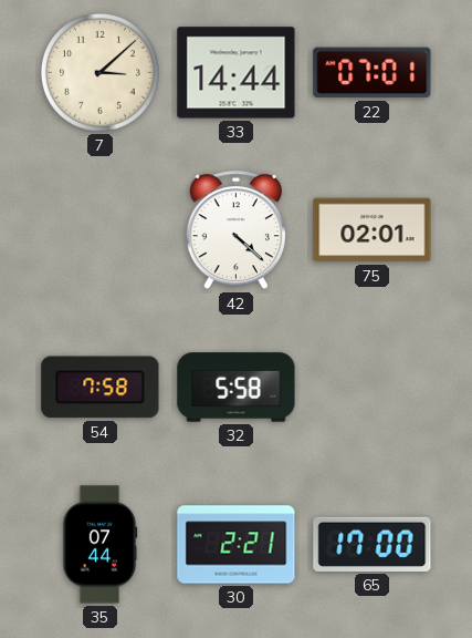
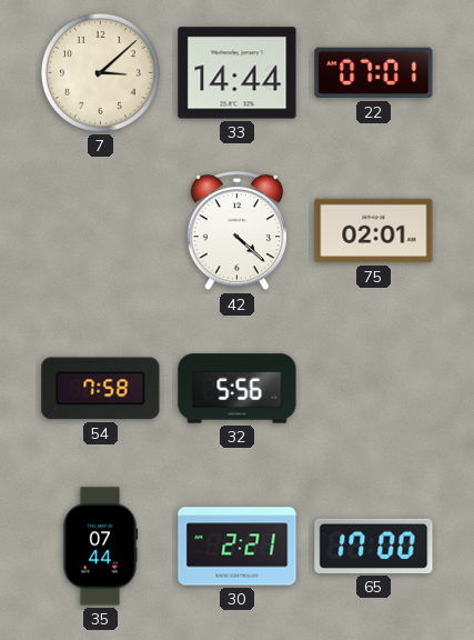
32: 5:58 -> 5:56 (238, 389)
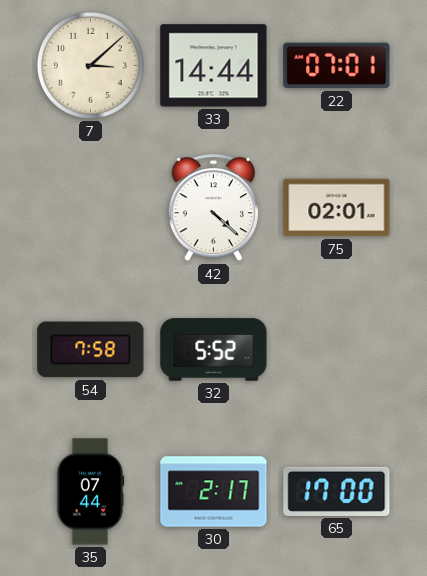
32: 5:56 -> 5:52 (214, 350)
30: 2:21 -> 2:17 (214, 492)
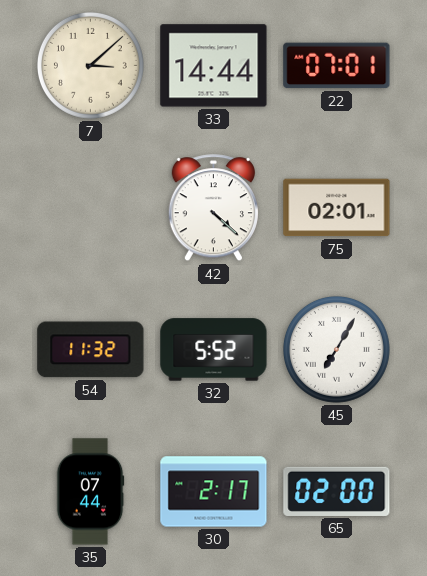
54: 7:58 -> 11:32 (91, 350)
45: none -> 7:05 (336, 349)
65: 17:00 -> 02:00 (337, 491)
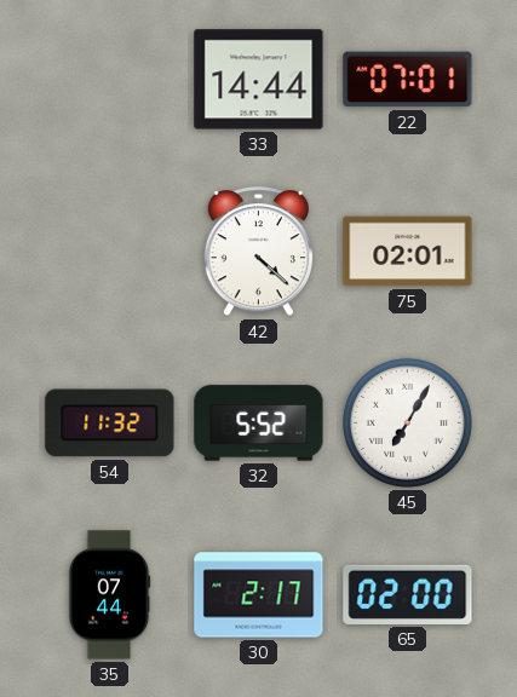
7: 3:08 -> none (90, 65)
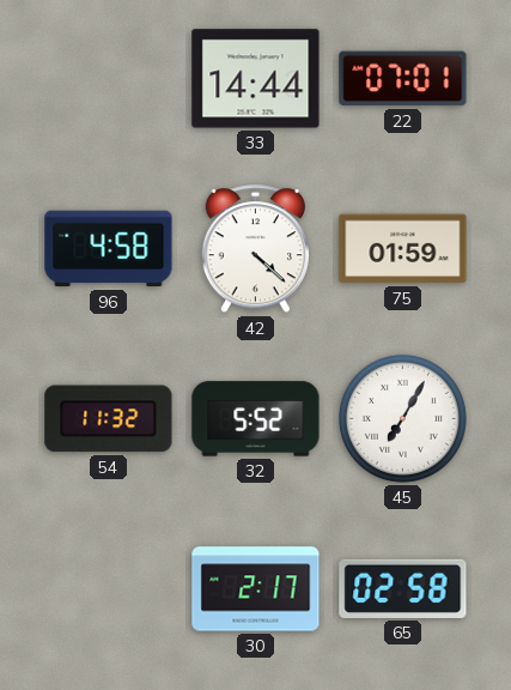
96: none -> 4:58 (109, 249)
75: 02:01 -> 01:59 (403, 249)
35: 07:44 -> none (109, 595)
65: 02:00 -> 02:58 (403, 588)
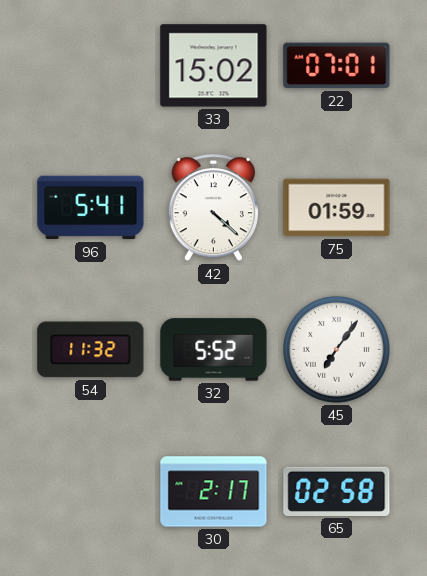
33: 14:44 -> 15:02 (214, 66)
96: 4:58 -> 5:41 (91, 208)
45: 7:05 -> 7:06 (336, 349)
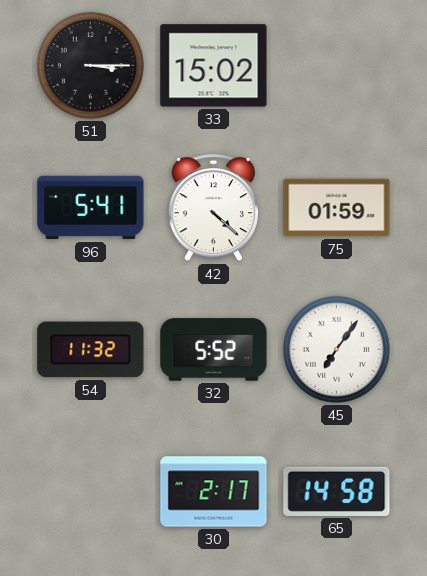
51: none -> 3:15 (90, 65)
22: 07:01 -> none (337, 66)
65: 02:58 -> 14:58 (337, 491)
